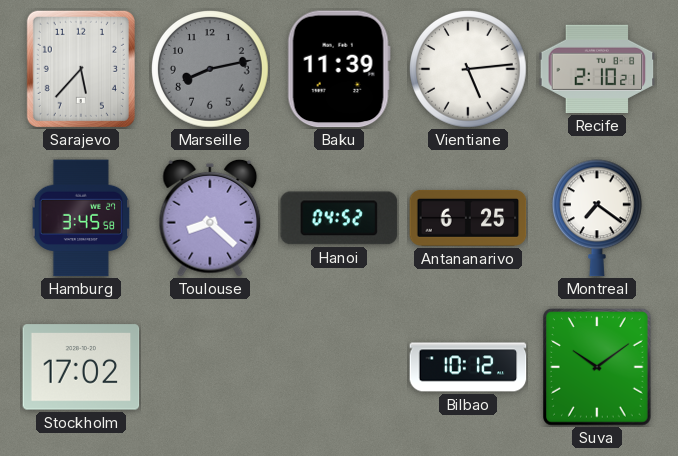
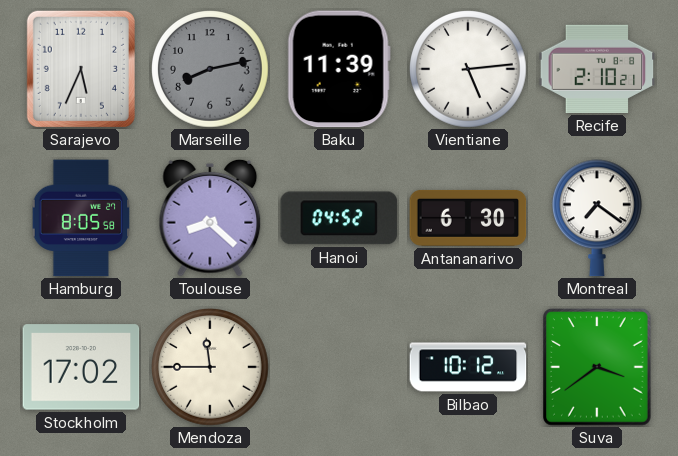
Sarajevo: 5:37 -> 5:34 (81, 69)
Hamburg: 3:45 -> 8:05 (80, 218)
Antananarivo: 6:25 -> 6:30 (468, 218)
Mendoza: none -> 11:45 (211, 368)
Suva: 10:09 -> 3:39 (598, 368)
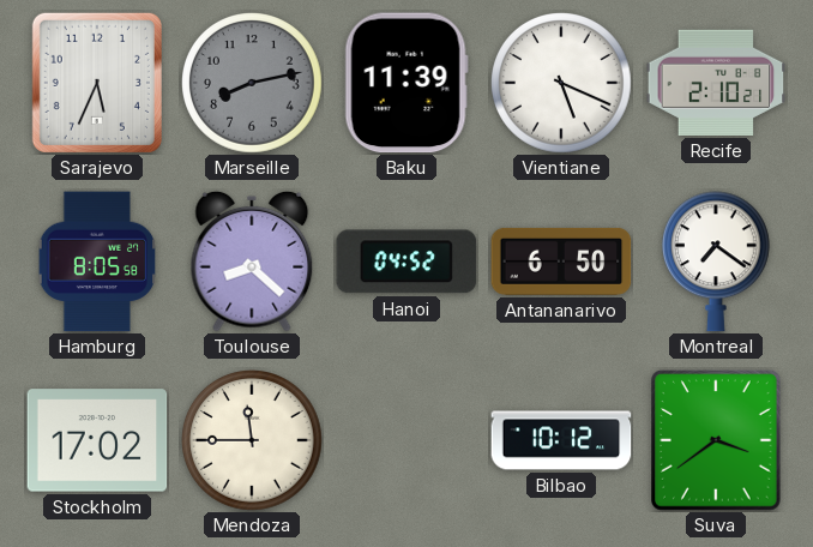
Vientiane: 5:14 -> 5:19 (562, 84)
Antananarivo: 6:30 -> 6:50 (561, 262)
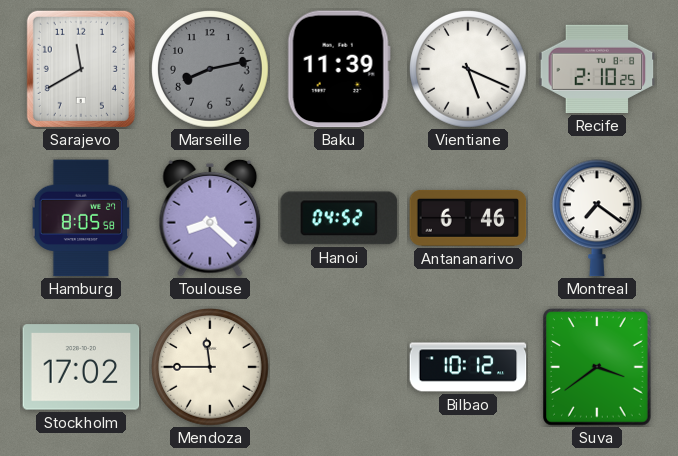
Sarajevo: 5:34 -> 11:40 (81, 69)
Recife: 2:10:21 -> 2:10:25 (597, 69)
Antananarivo: 6:50 -> 6:46 (468, 218)
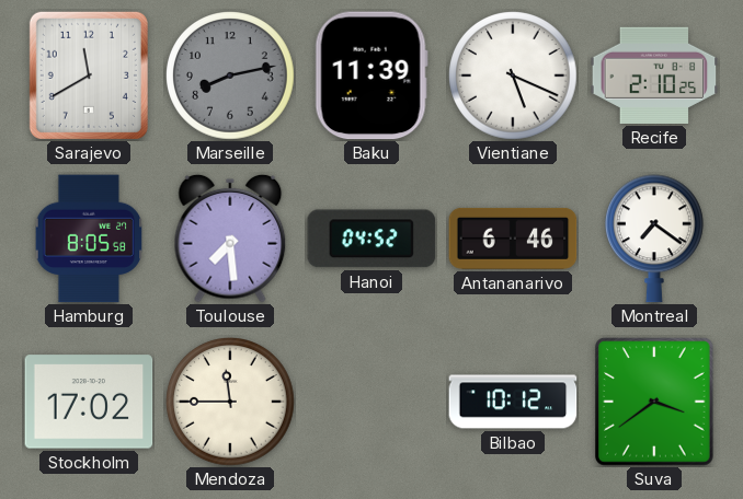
Toulouse: 8:22 -> 7:29 (230, 239)
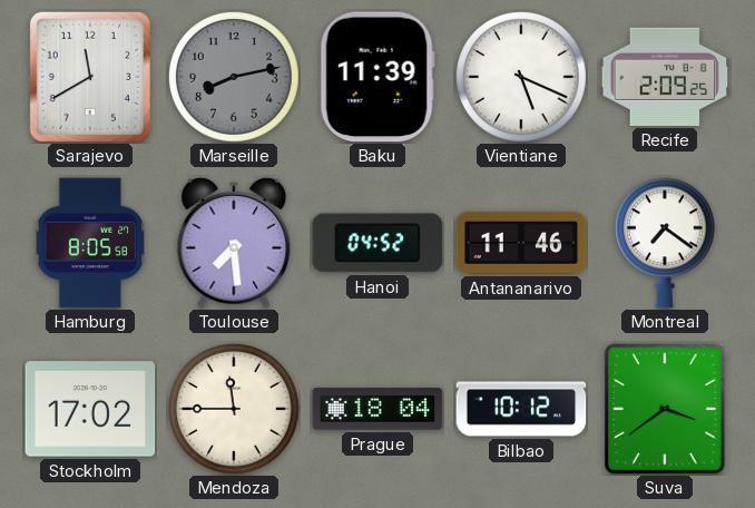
Recife: 2:10 -> 2:09 (665, 77)
Antananarivo: 6:46 -> 11:46 (521, 243)
Prague: none -> 18:04 (377, 409)
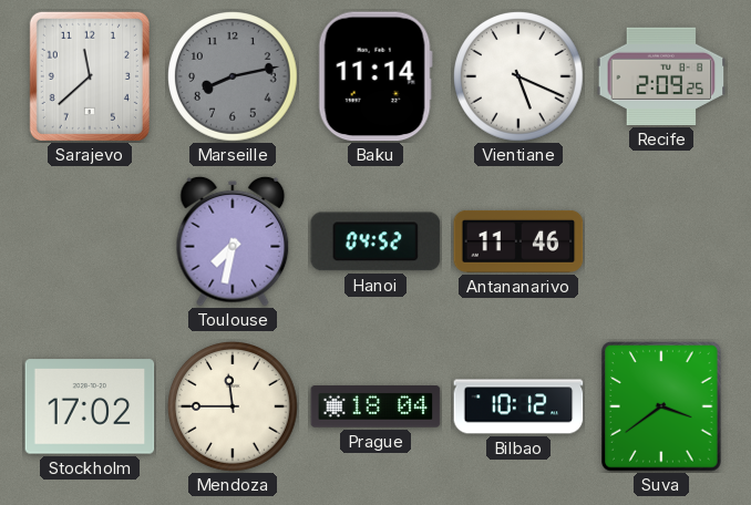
Sarajevo: 11:40 -> 11:38 (90, 76)
Baku: 11:39 -> 11:14 (375, 76)
Hamburg: 8:05 -> none (89, 243)
Toulouse: 7:29 -> 7:32 (233, 241)
Montreal: 7:21 -> none (665, 243)
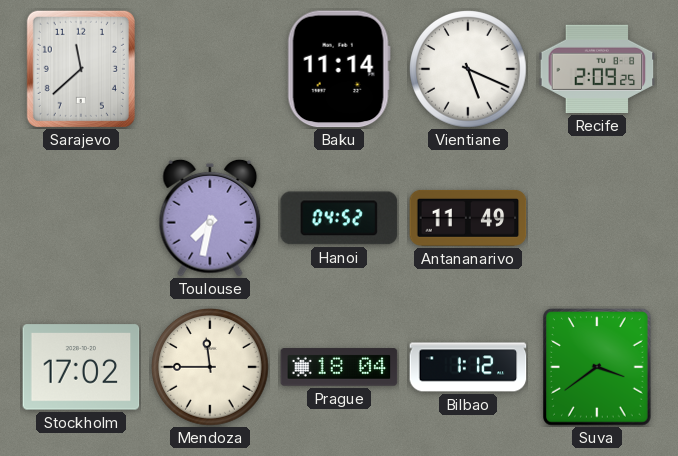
Marseille: 8:13 -> none (234, 78)
Antananarivo: 11:46 -> 11:49 (468, 218)
Bilbao: 10:12 -> 1:12 (468, 367)
